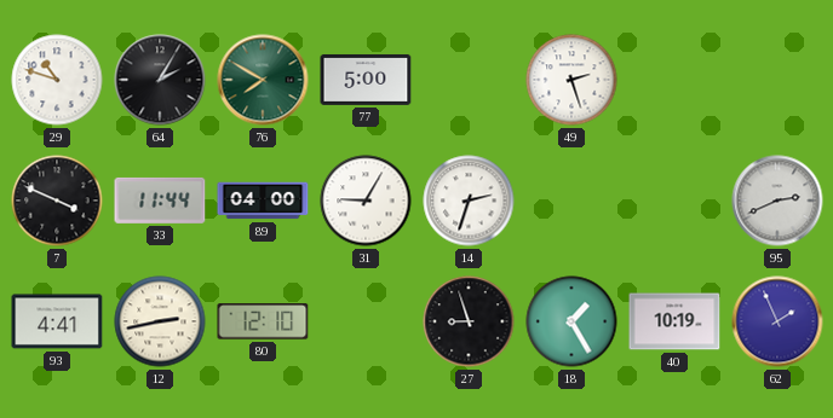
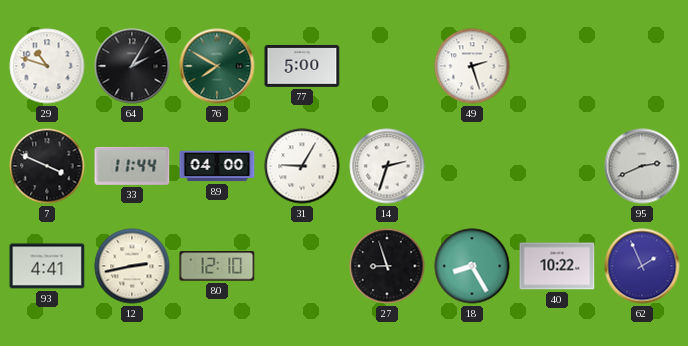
18: 1:25 -> 8:25 (472, 266)
40: 10:19 -> 10:22 (557, 266)
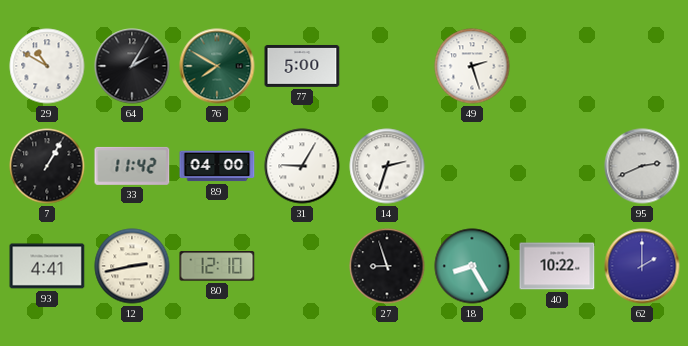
29: 10:48 -> 10:50 (47, 66)
7: 3:49 -> 1:05 (47, 166)
33: 11:44 -> 11:42 (132, 166)
62: 1:56 -> 2:00 (642, 266)
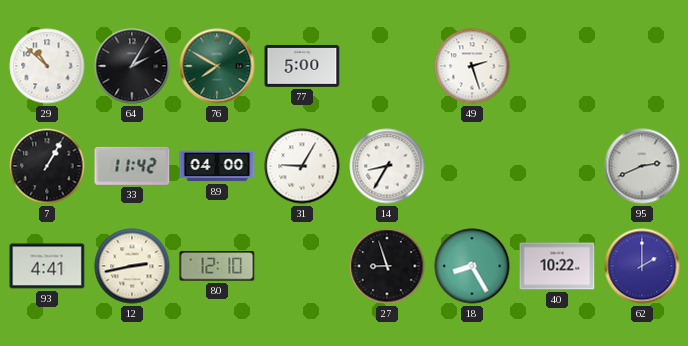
29: 10:50 -> 10:52 (47, 66)
14: 2:33 -> 8:35 (387, 166)
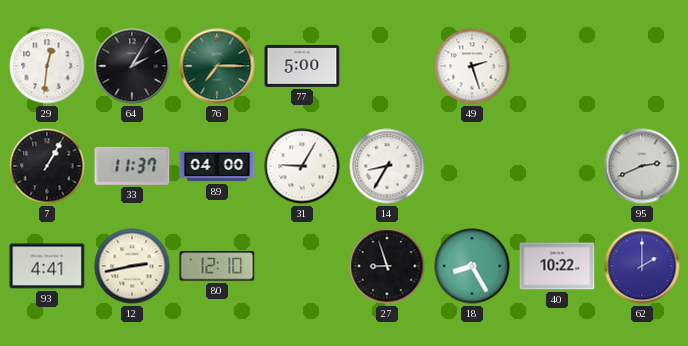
29: 10:52 -> 12:31 (47, 66)
76: 7:50 -> 7:15 (217, 66)
33: 11:42 -> 11:37 (132, 166)
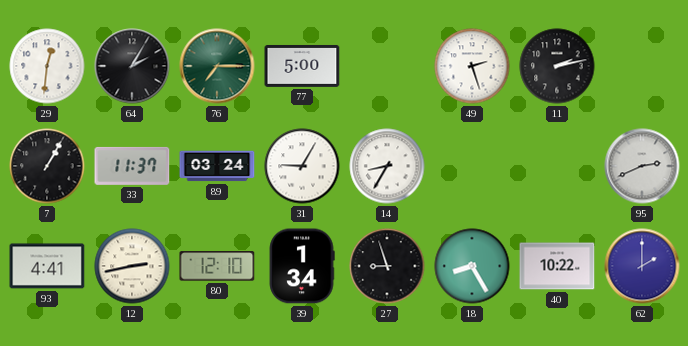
11: none -> 2:13 (557, 66)
89: 04:00 -> 03:24 (217, 166)
39: none -> 1:34 (302, 266)
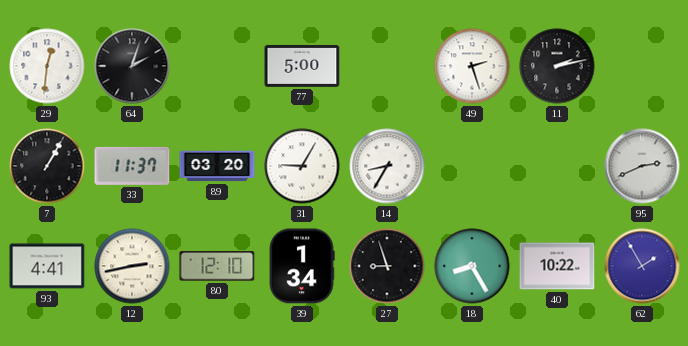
64: 2:05 -> 2:03 (132, 66)
76: 7:15 -> none (217, 66)
89: 03:24 -> 03:20 (217, 166)
62: 2:00 -> 1:55 (642, 266)
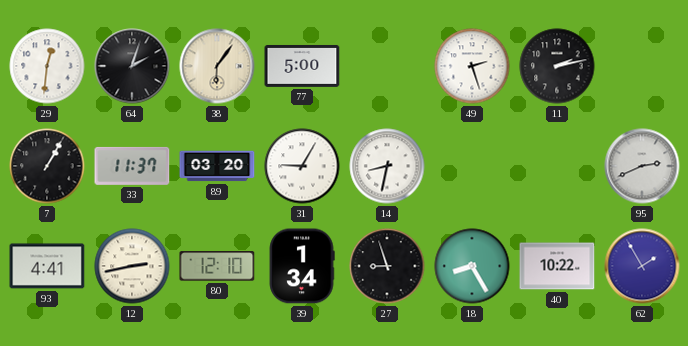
38: none -> 6:06 (217, 66)
14: 8:35 -> 8:32 (387, 166)
